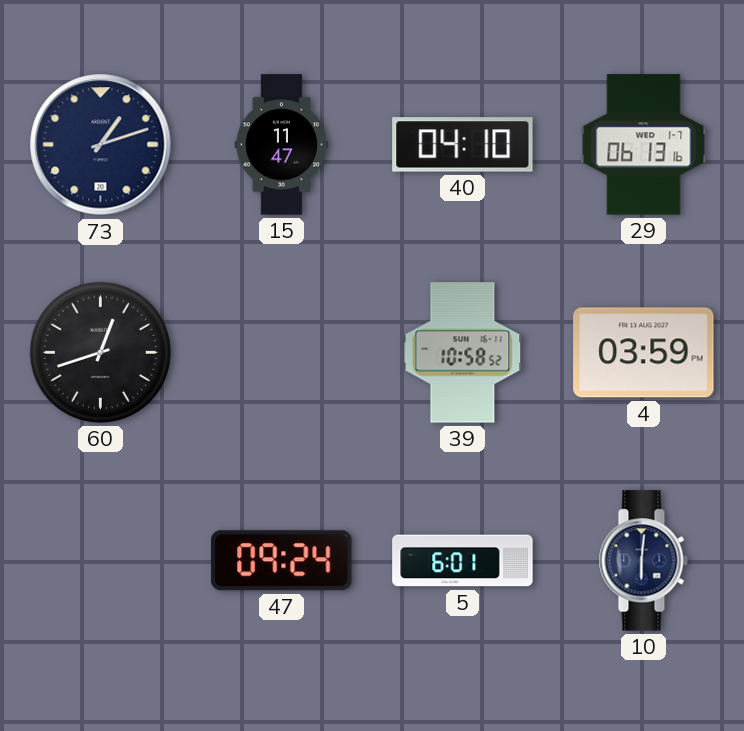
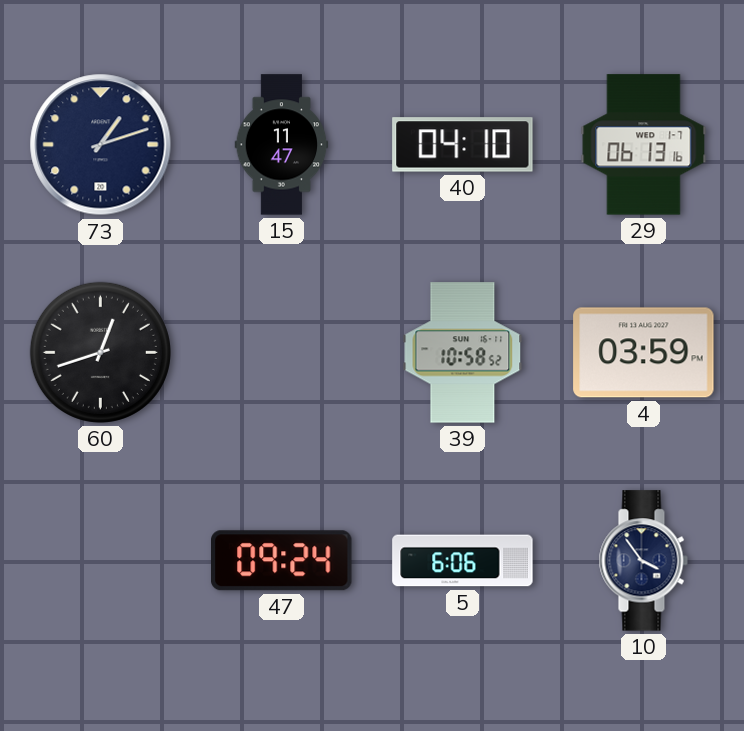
5: 6:01 -> 6:06 (463, 561)
10: 6:01 -> 3:54 (643, 561)
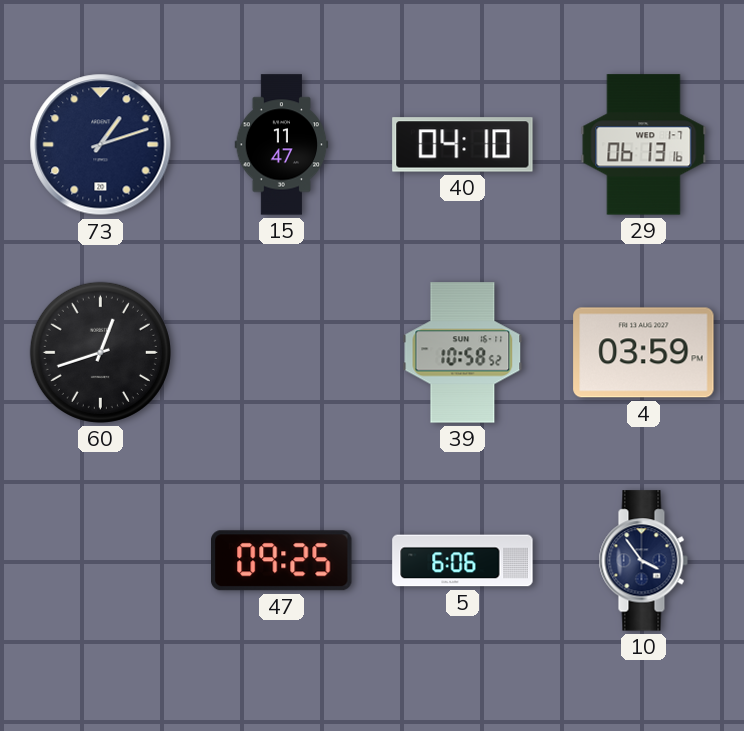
47: 09:24 -> 09:25 (282, 561)
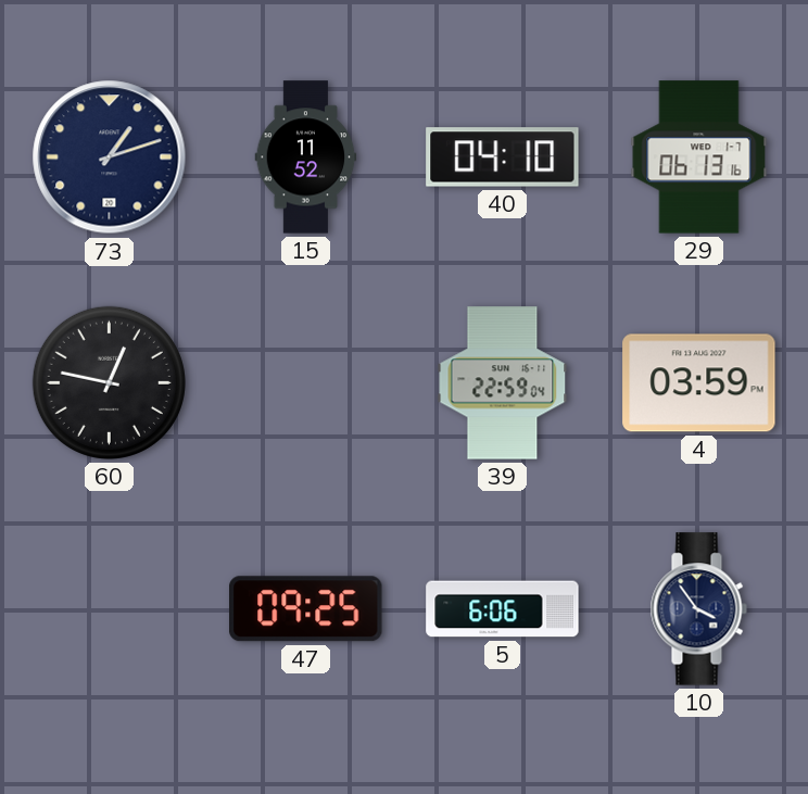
15: 11:47 -> 11:52 (306, 157)
60: 12:42 -> 12:47 (109, 382)
39: 10:58 -> 22:59 (503, 383)
